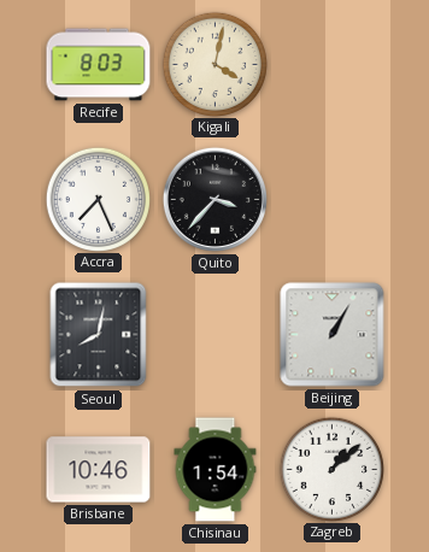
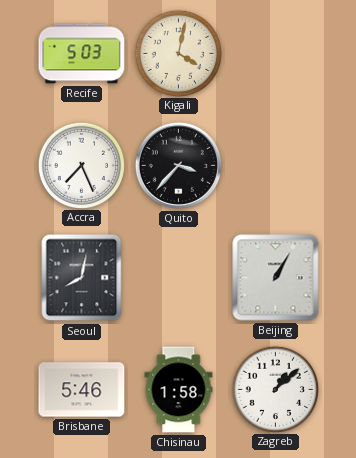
Recife: 8:03 -> 5:03 (82, 54)
Brisbane: 10:46 -> 5:46 (82, 390)
Chisinau: 1:54 -> 1:58 (179, 390)
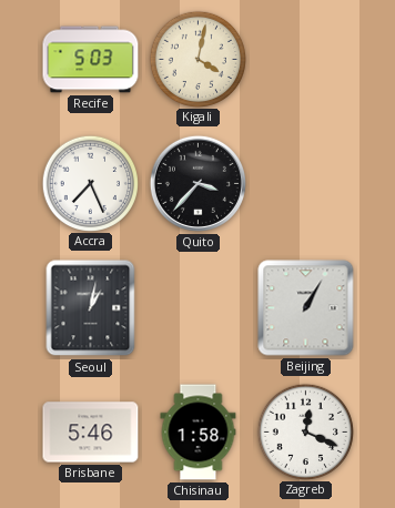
Seoul: 8:02 -> 1:02 (91, 308)
Zagreb: 1:08 -> 12:19 (305, 431)
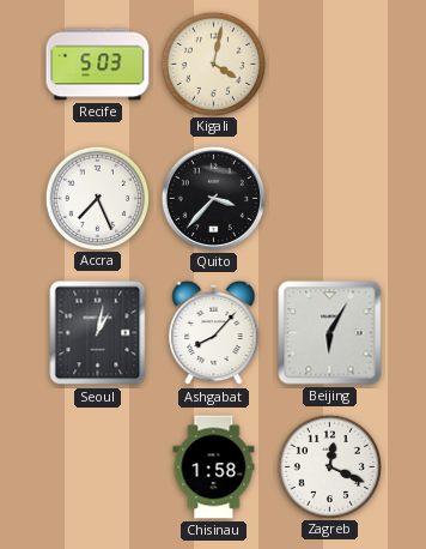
Ashgabat: none -> 8:07 (214, 333)
Beijing: 1:05 -> 6:05 (330, 333)
Brisbane: 5:46 -> none (91, 433)
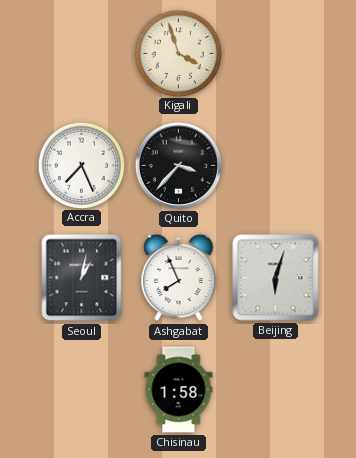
Recife: 5:03 -> none (98, 65)
Kigali: 4:02 -> 3:57 (178, 53)
Ashgabat: 8:07 -> 7:56 (179, 278)
Beijing: 6:05 -> 6:03 (276, 278)
Zagreb: 12:19 -> none (329, 466)
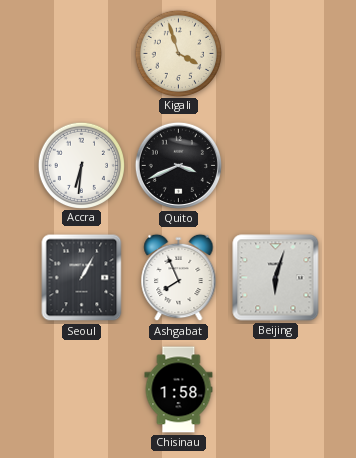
Accra: 7:26 -> 6:31 (81, 165)
Quito: 3:37 -> 3:41 (178, 165)
Seoul: 1:02 -> 1:05 (82, 278)
